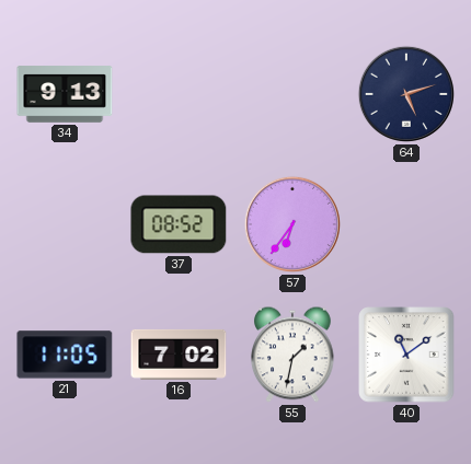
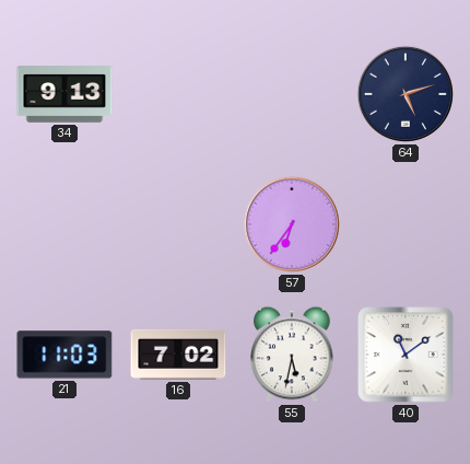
37: 08:52 -> none (179, 224)
21: 11:05 -> 11:03 (64, 355)
55: 1:32 -> 5:32 (292, 355)
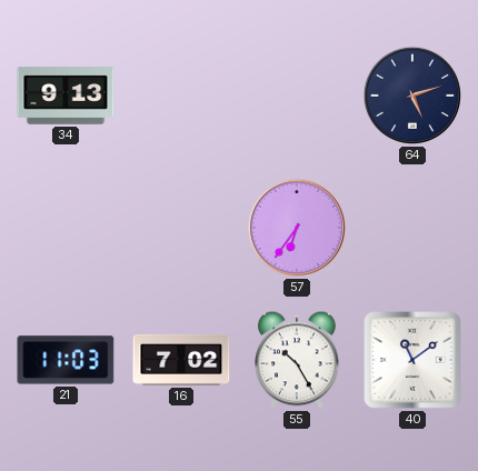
55: 5:32 -> 10:25 (297, 360)
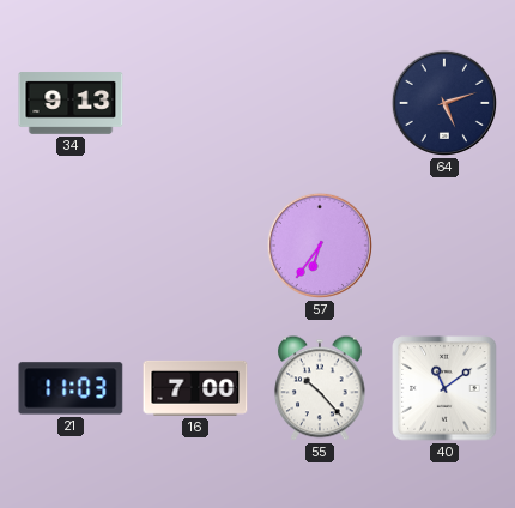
16: 7:02 -> 7:00 (195, 388)
55: 10:25 -> 10:23 (320, 388)
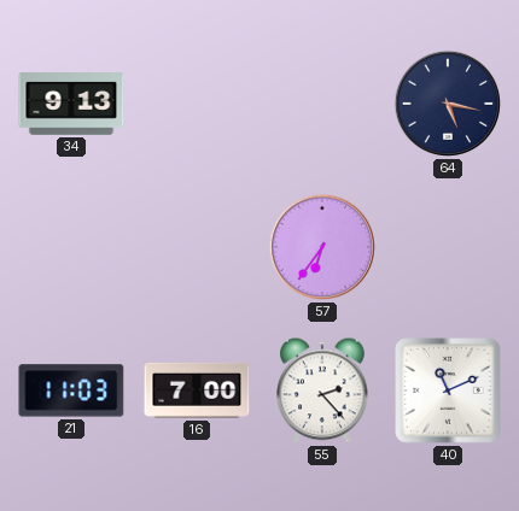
64: 5:12 -> 5:17 (448, 104)
55: 10:23 -> 2:23 (322, 390)
40: 11:09 -> 11:11 (448, 390)
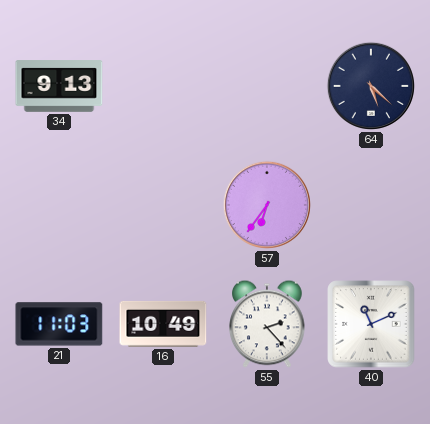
64: 5:17 -> 5:22 (371, 86)
16: 7:00 -> 10:49 (163, 324)
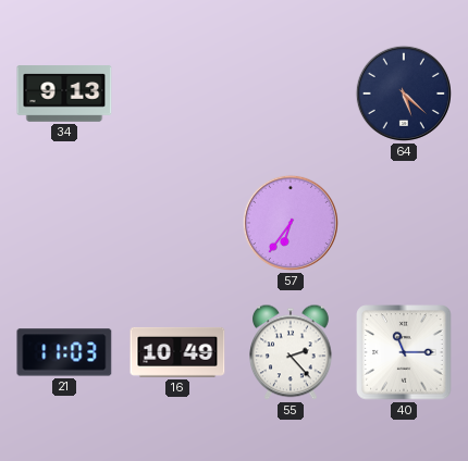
40: 11:11 -> 11:15 (404, 352)
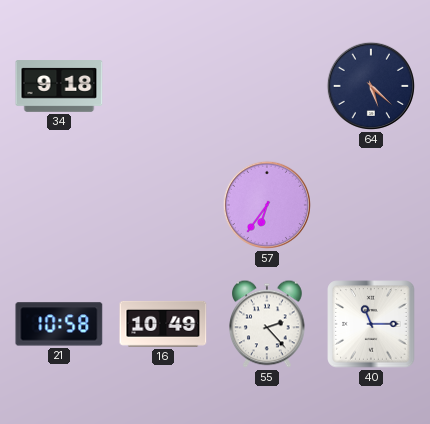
34: 9:13 -> 9:18 (59, 86)
21: 11:03 -> 10:58 (59, 324)
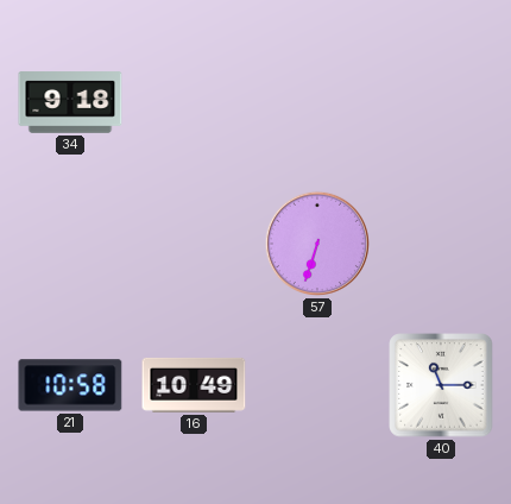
64: 5:22 -> none (371, 86)
57: 6:36 -> 6:33 (317, 244)
55: 2:23 -> none (267, 324)
